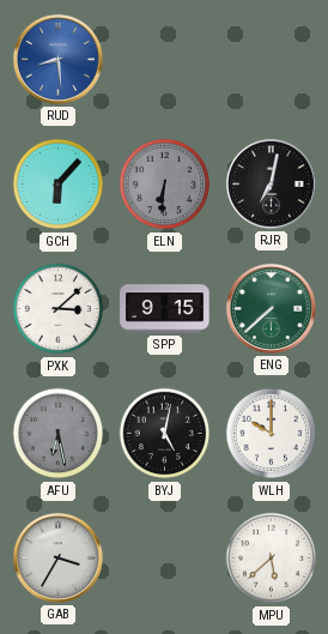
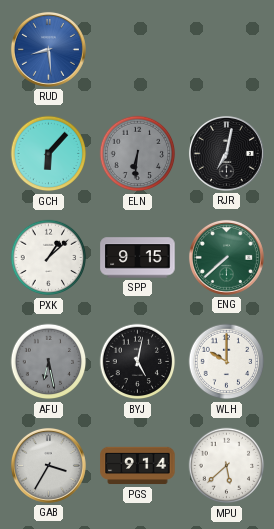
PXK: 3:08 -> 1:08 (49, 258)
PGS: none -> 9:14 (138, 466)
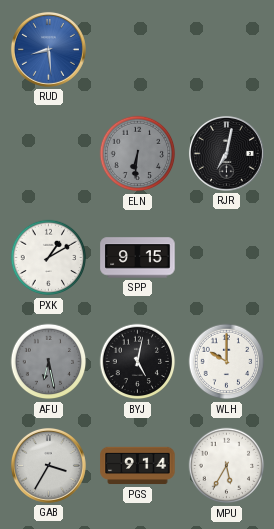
GCH: 6:07 -> none (49, 154)
PXK: 1:08 -> 1:10 (49, 258)
ENG: 7:38 -> none (226, 257)
MPU: 5:38 -> 5:35 (227, 466)
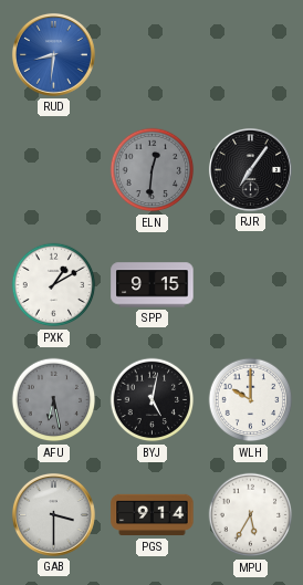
RUD: 8:29 -> 8:31 (53, 54)
ELN: 6:31 -> 12:31 (153, 170)
RJR: 7:02 -> 7:06 (250, 169)
GAB: 3:35 -> 3:30 (53, 514)
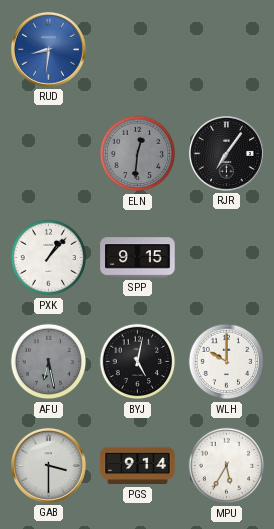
PXK: 1:10 -> 1:07 (49, 258)
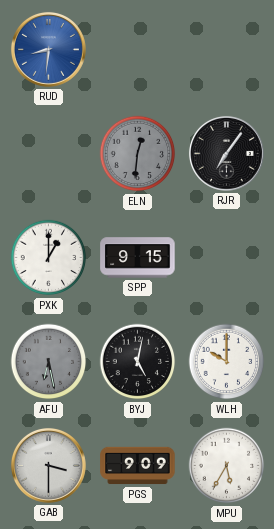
PXK: 1:07 -> 1:00 (49, 258)
PGS: 9:14 -> 9:09 (138, 466)
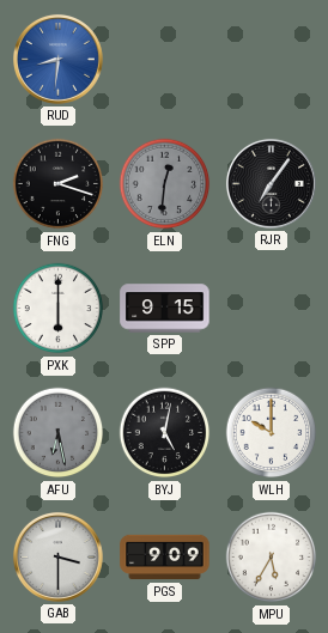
FNG: none -> 2:18 (59, 184)
PXK: 1:00 -> 6:00 (59, 309)
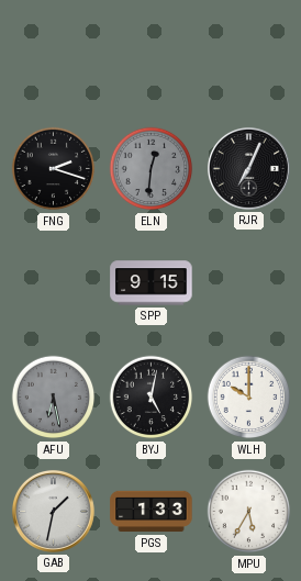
RUD: 8:31 -> none (57, 59)
RJR: 7:06 -> 7:04 (248, 168)
PXK: 6:00 -> none (59, 309)
GAB: 3:30 -> 1:32 (53, 511)
PGS: 9:09 -> 1:33 (152, 512)
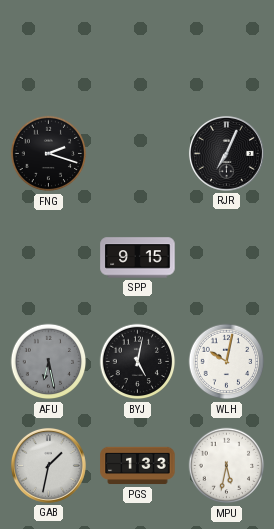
ELN: 12:31 -> none (152, 169)
WLH: 10:00 -> 10:02 (227, 362)
MPU: 5:35 -> 5:32 (227, 466)
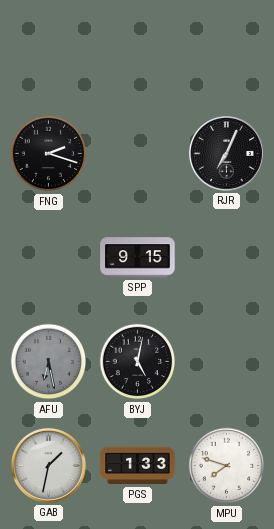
WLH: 10:02 -> none (227, 362)
MPU: 5:32 -> 7:48 (227, 466)
